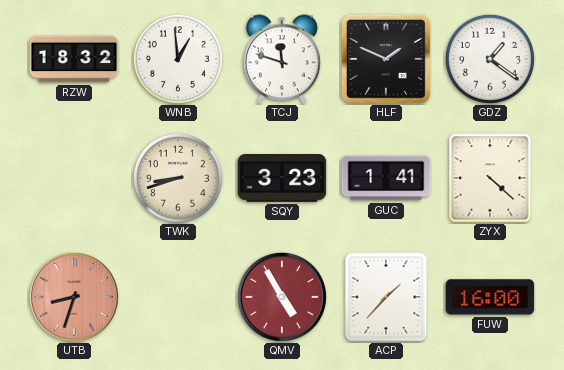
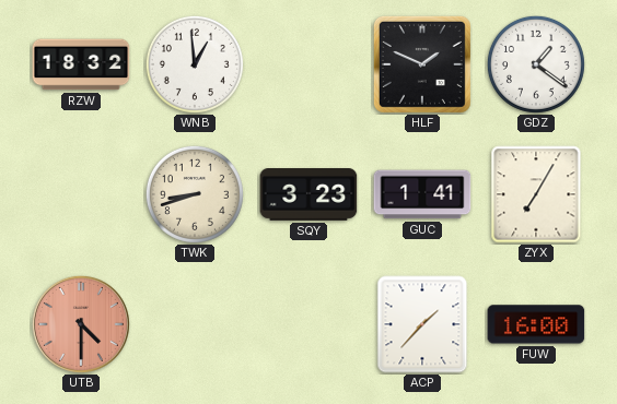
TCJ: 11:48 -> none (282, 59)
ZYX: 4:22 -> 7:05 (536, 194)
UTB: 8:33 -> 4:30 (81, 324)
QMV: 4:55 -> none (282, 297)
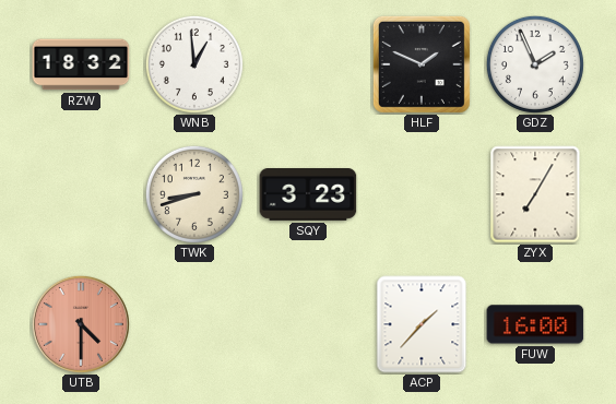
GDZ: 1:21 -> 1:56 (535, 64)
GUC: 1:41 -> none (422, 194)
